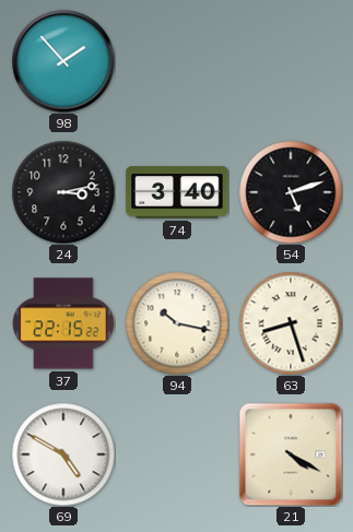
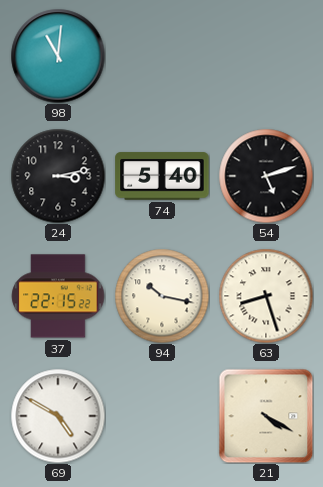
98: 1:53 -> 11:01 (58, 56)
74: 3:40 -> 5:40 (162, 176)
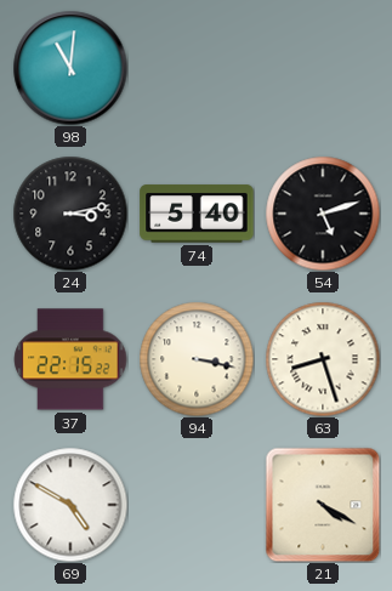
94: 10:17 -> 3:17 (197, 359)
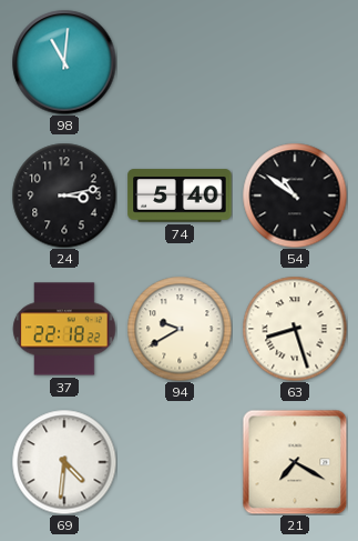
54: 5:12 -> 10:51 (295, 196)
37: 22:15 -> 22:18 (64, 329)
94: 3:17 -> 9:40 (180, 329)
69: 4:50 -> 4:31 (64, 462)
21: 4:20 -> 7:20 (295, 462)
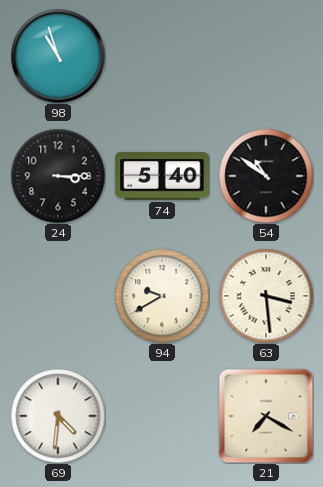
98: 11:01 -> 10:57 (58, 56)
24: 3:13 -> 3:15 (58, 176)
37: 22:18 -> none (64, 329)
63: 8:27 -> 3:29 (266, 296)
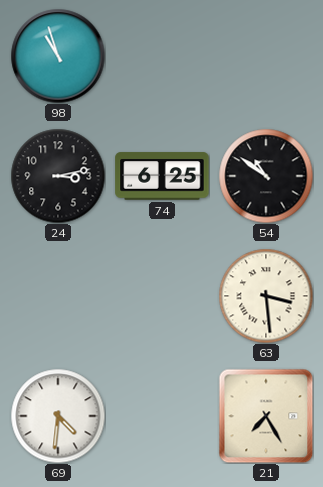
24: 3:15 -> 3:13 (58, 176)
74: 5:40 -> 6:25 (162, 176)
94: 9:40 -> none (162, 296)
21: 7:20 -> 7:25 (266, 416)
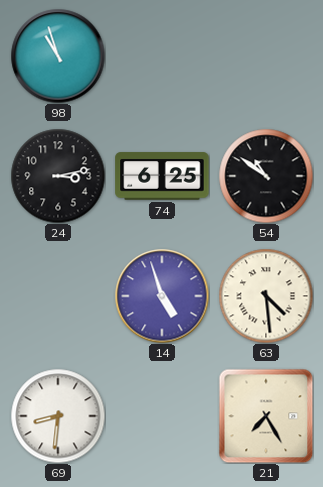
14: none -> 4:57 (162, 296)
63: 3:29 -> 4:29 (266, 296)
69: 4:31 -> 8:31 (58, 416)
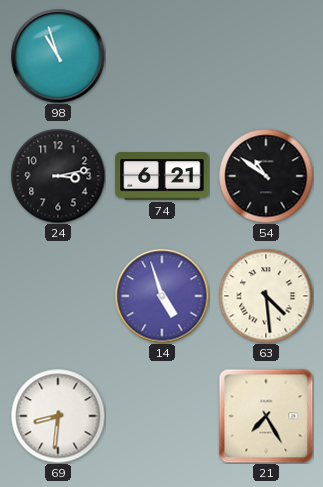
74: 6:25 -> 6:21 (162, 176)
